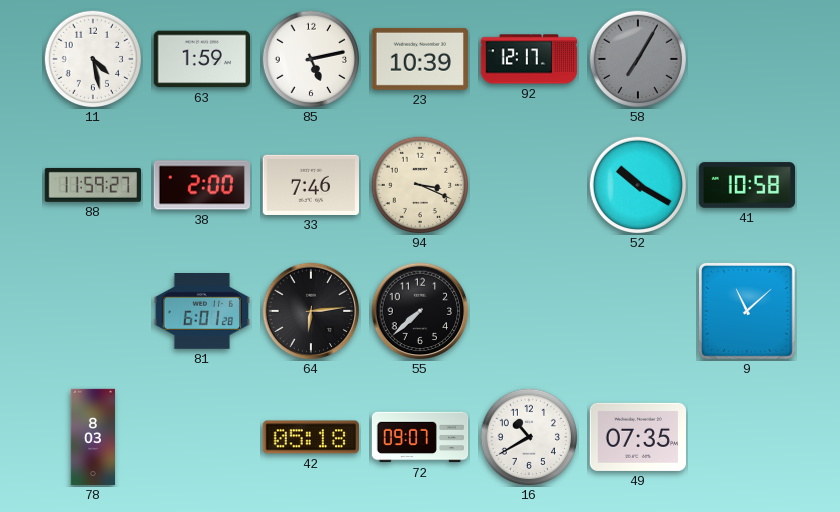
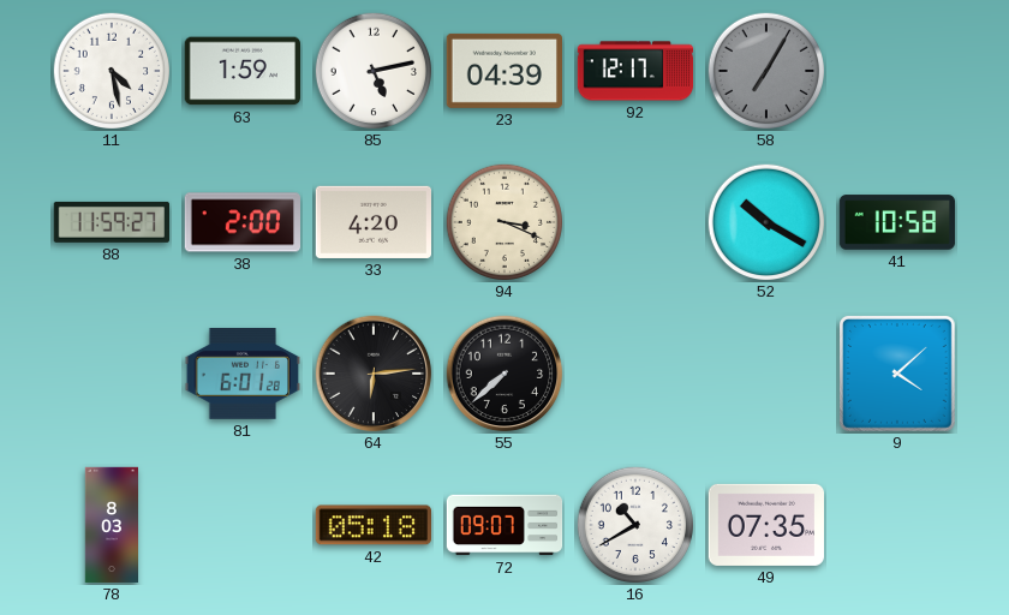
23: 10:39 -> 04:39 (503, 71)
33: 7:46 -> 4:20 (372, 222)
9: 11:08 -> 4:08 (897, 374)
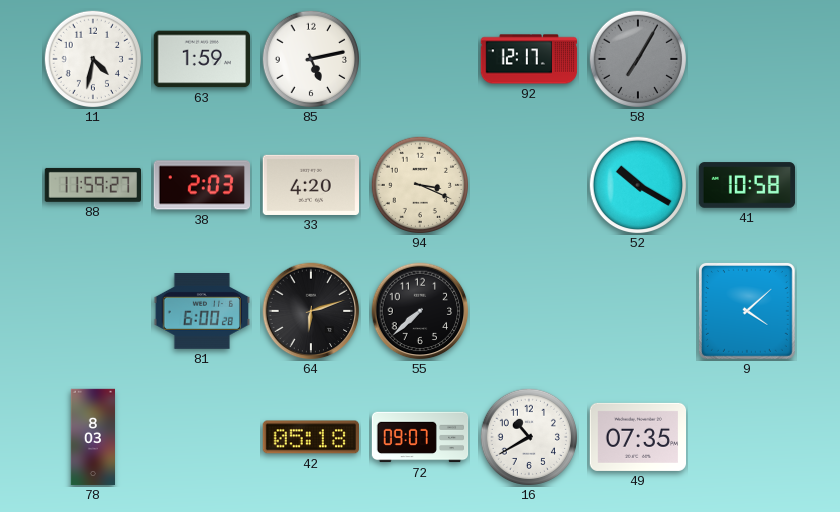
11: 4:28 -> 4:32 (92, 58)
23: 04:39 -> none (503, 71)
38: 2:00 -> 2:03 (201, 185)
81: 6:01 -> 6:00 (201, 312)
64: 6:14 -> 6:12 (311, 311)
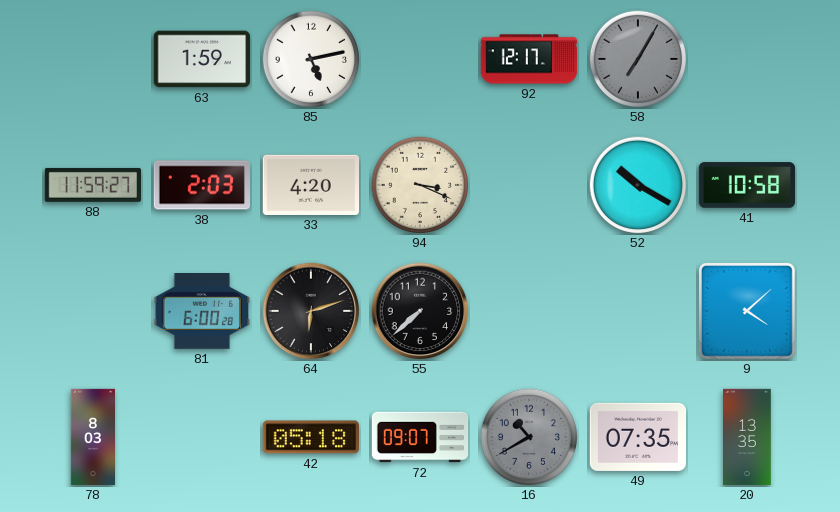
11: 4:32 -> none (92, 58)
16 dial: white -> grey (528, 436)
20: none -> 13:35 (747, 437)
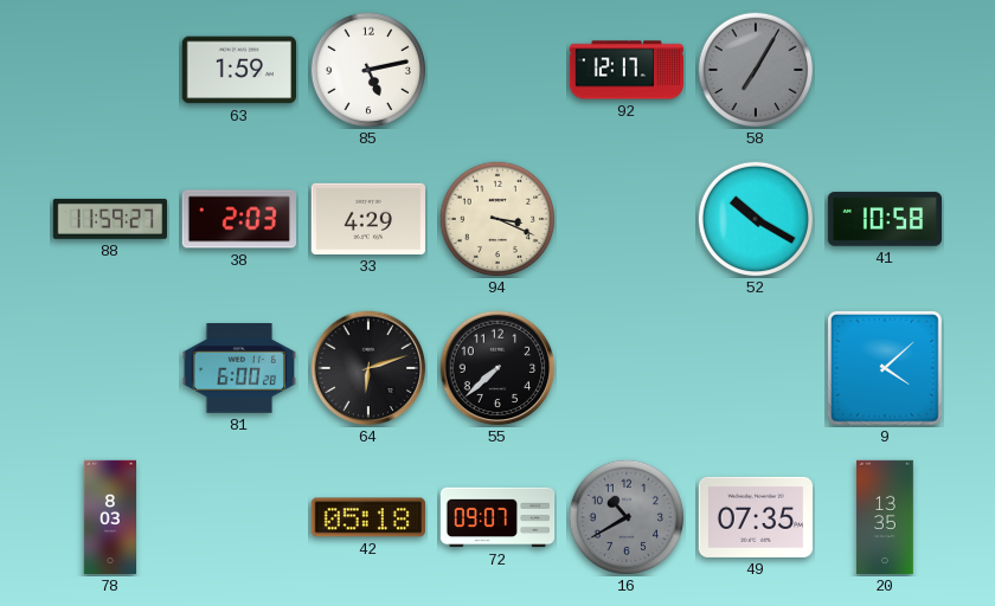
33: 4:20 -> 4:29 (367, 219)
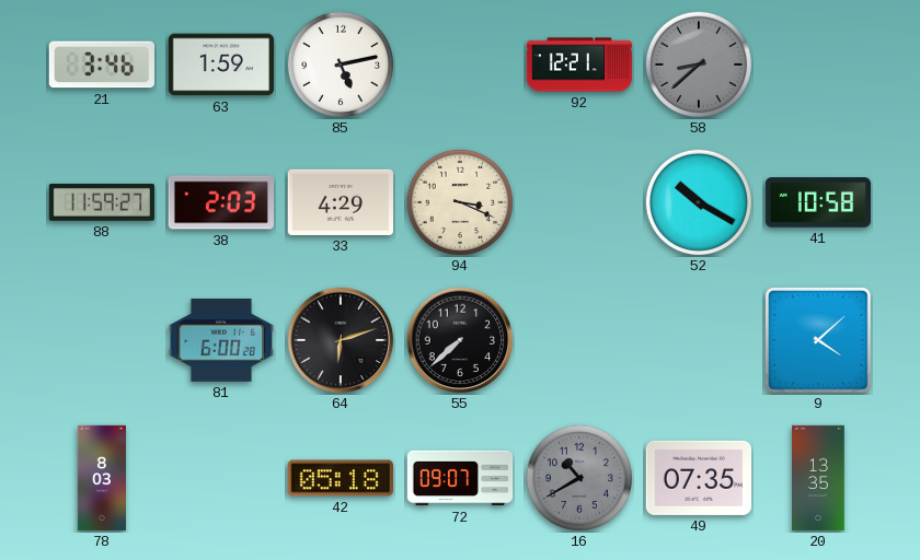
21: none -> 3:46 (101, 65)
92: 12:17 -> 12:21 (579, 65)
58: 7:05 -> 8:38 (698, 63)
